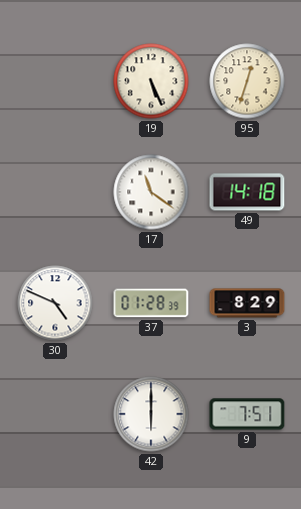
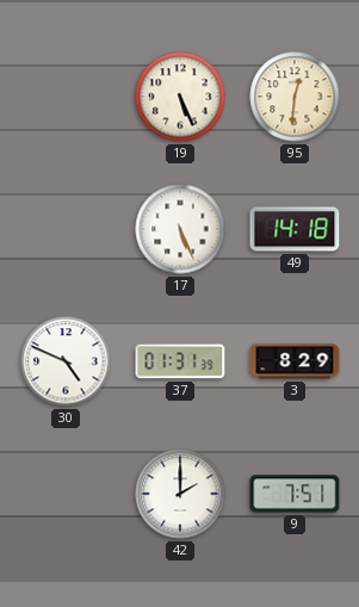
95: 12:33 -> 12:31 (295, 97)
17: 11:21 -> 5:26 (180, 229)
37: 01:28 -> 01:31 (180, 361)
42: 6:00 -> 2:00 (180, 494)
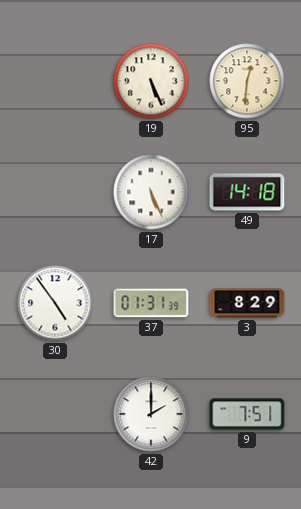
30: 4:49 -> 4:54 (55, 303)
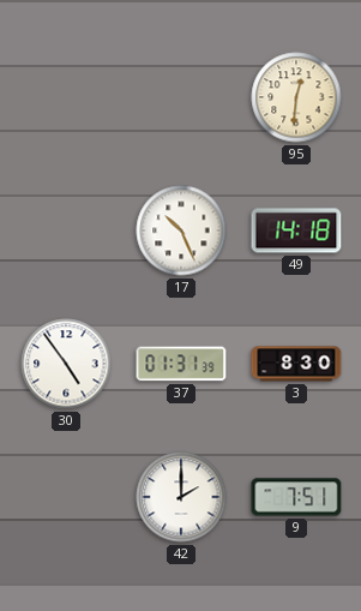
19: 5:26 -> none (151, 81)
17: 5:26 -> 10:26 (181, 230)
3: 8:29 -> 8:30 (296, 364)
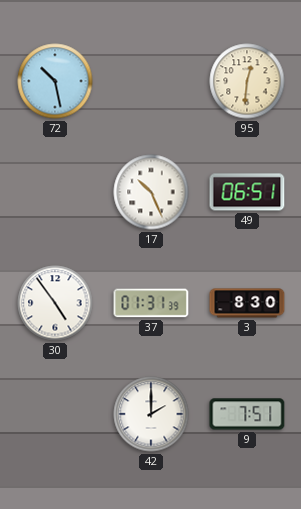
72: none -> 10:28 (55, 81)
49: 14:18 -> 06:51 (247, 192)
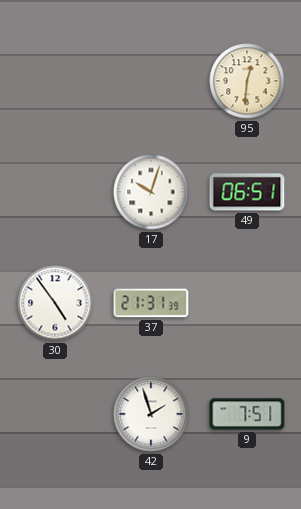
72: 10:28 -> none (55, 81)
17: 10:26 -> 10:03 (151, 192)
37: 01:31 -> 21:31 (151, 303)
3: 8:30 -> none (247, 303)
42: 2:00 -> 1:57 (151, 414)
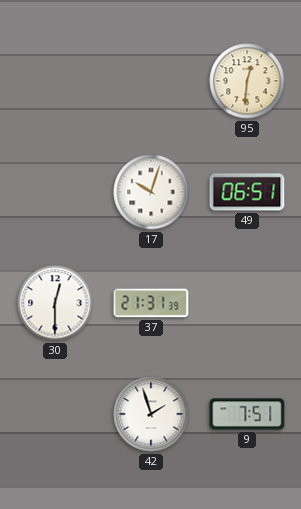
30: 4:54 -> 12:30 (55, 303)
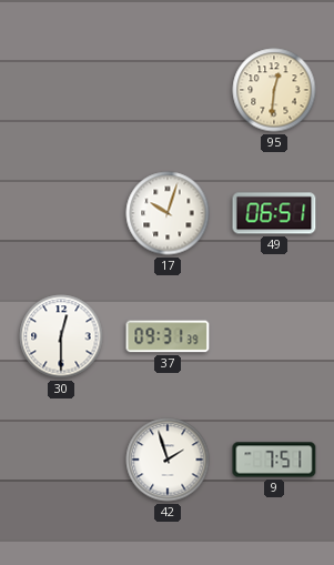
37: 21:31 -> 09:31 (168, 336)
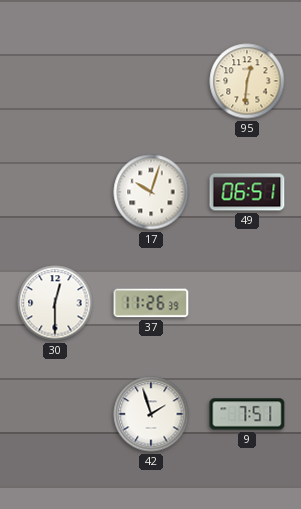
37: 09:31 -> 11:26 (151, 303)
